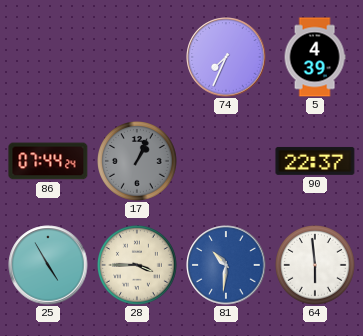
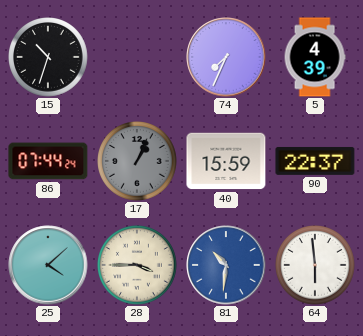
15: none -> 10:33 (49, 58)
40: none -> 15:59 (226, 161)
25: 4:55 -> 4:08 (48, 265)
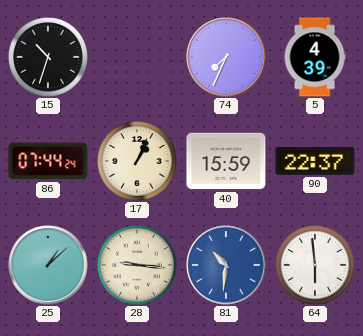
17 dial: grey -> cream (138, 162)
25: 4:08 -> 1:08 (48, 265)
28: 3:45 -> 9:16 (138, 266)
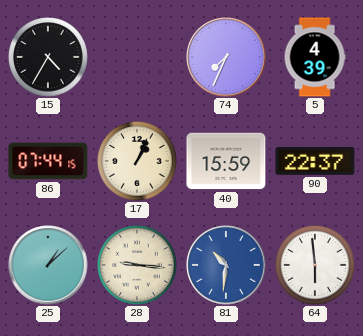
15: 10:33 -> 4:35 (49, 58)
86: 07:44:24 -> 07:44:15 (48, 161)
